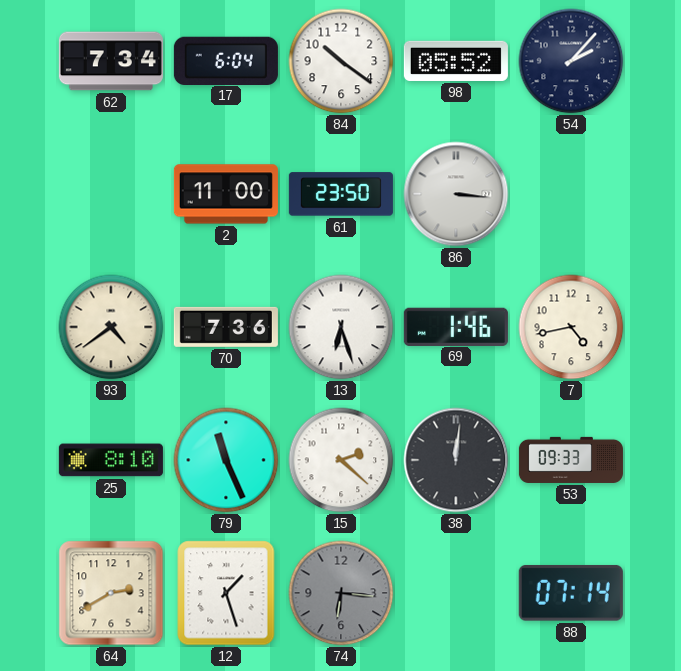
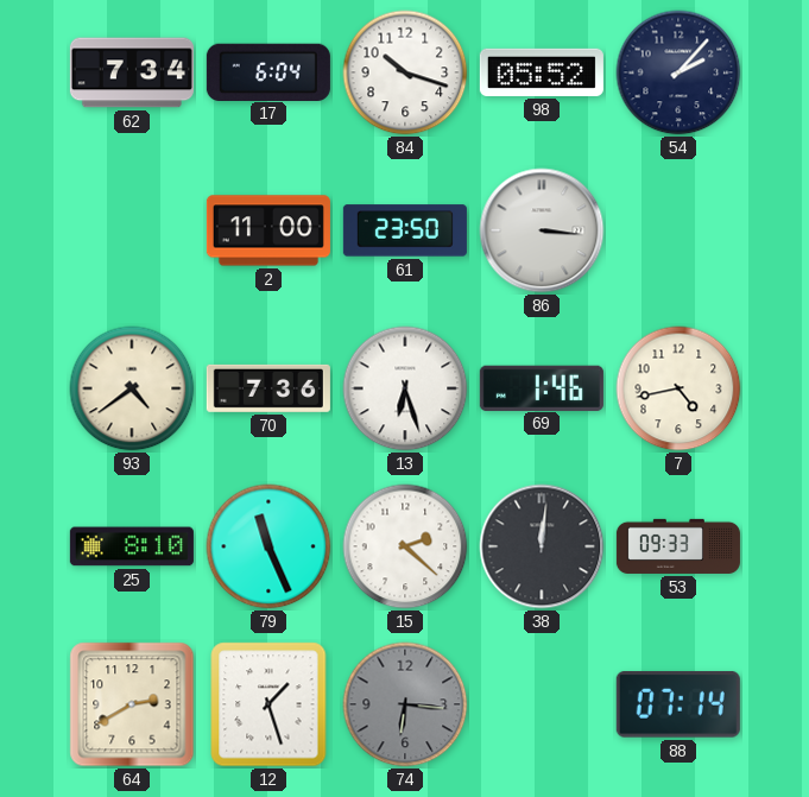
84: 10:21 -> 10:18 (405, 72)
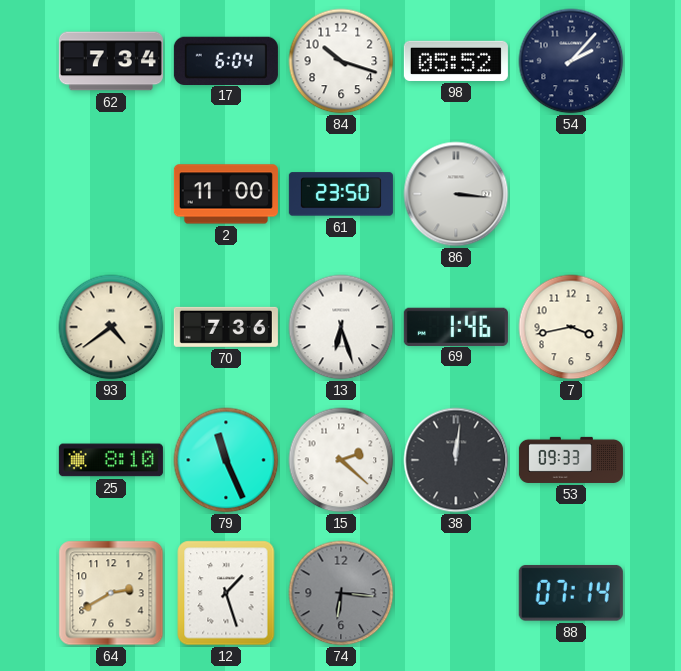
7: 4:43 -> 3:43 (571, 327)
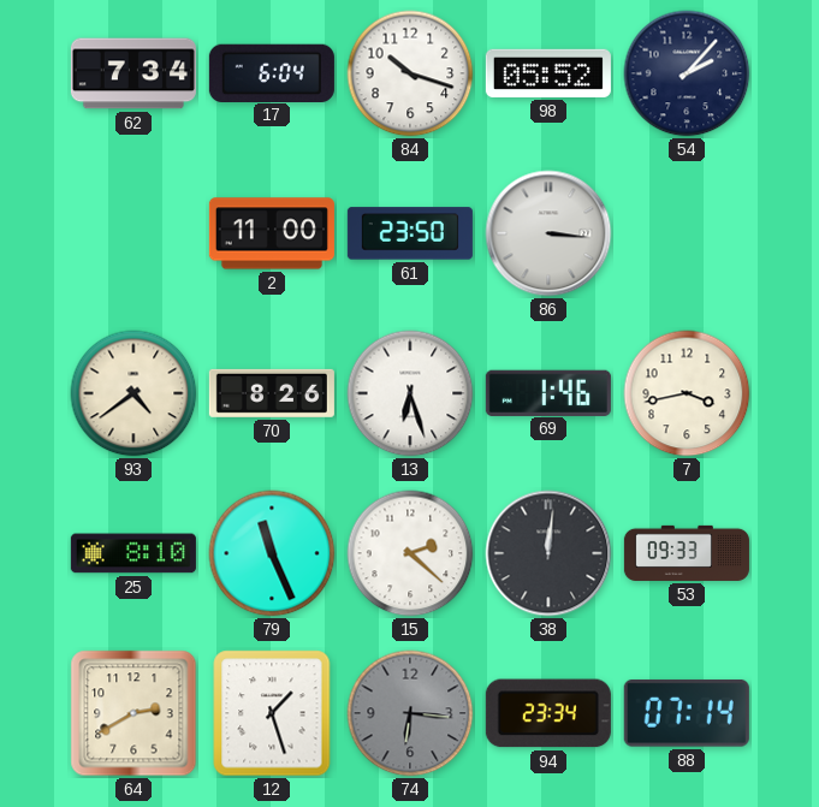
70: 7:36 -> 8:26 (272, 393)
94: none -> 23:34 (548, 713)
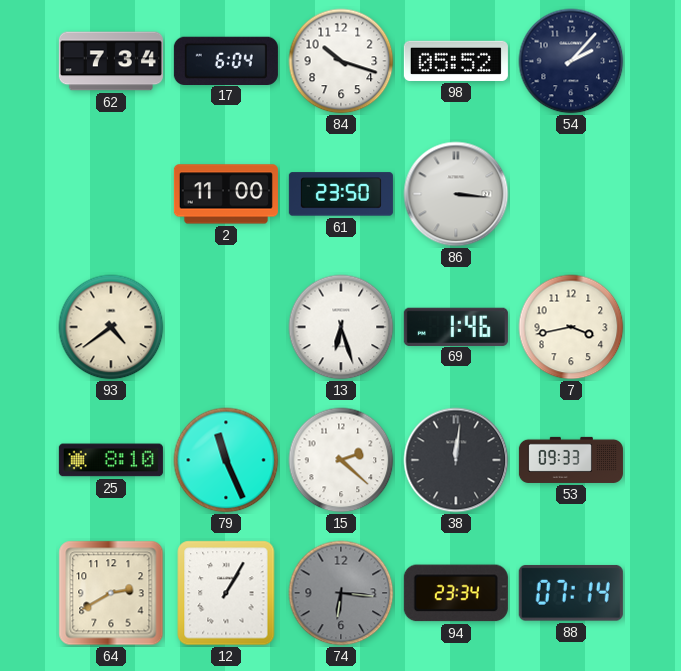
70: 8:26 -> none (272, 393)
12: 1:27 -> 1:05 (226, 593)
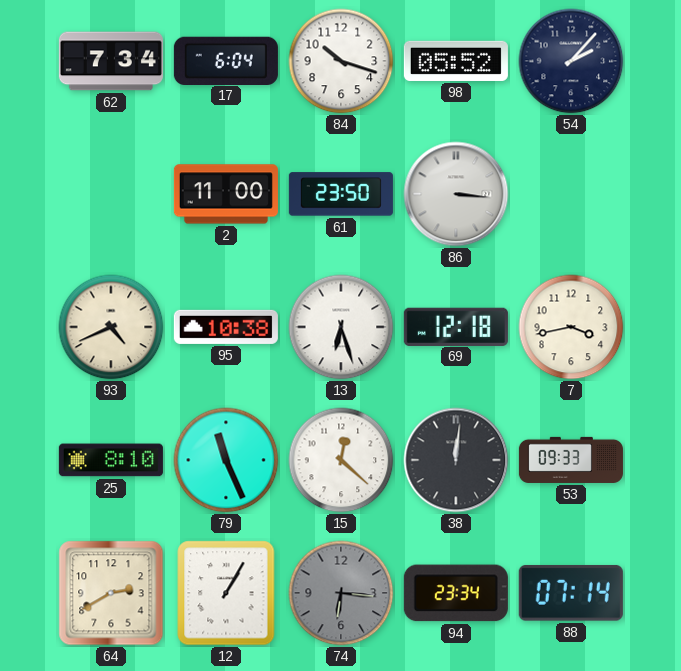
93: 4:39 -> 4:41 (111, 327)
95: none -> 10:38 (226, 327)
69: 1:46 -> 12:18 (456, 326)
15: 2:22 -> 12:22 (341, 460)
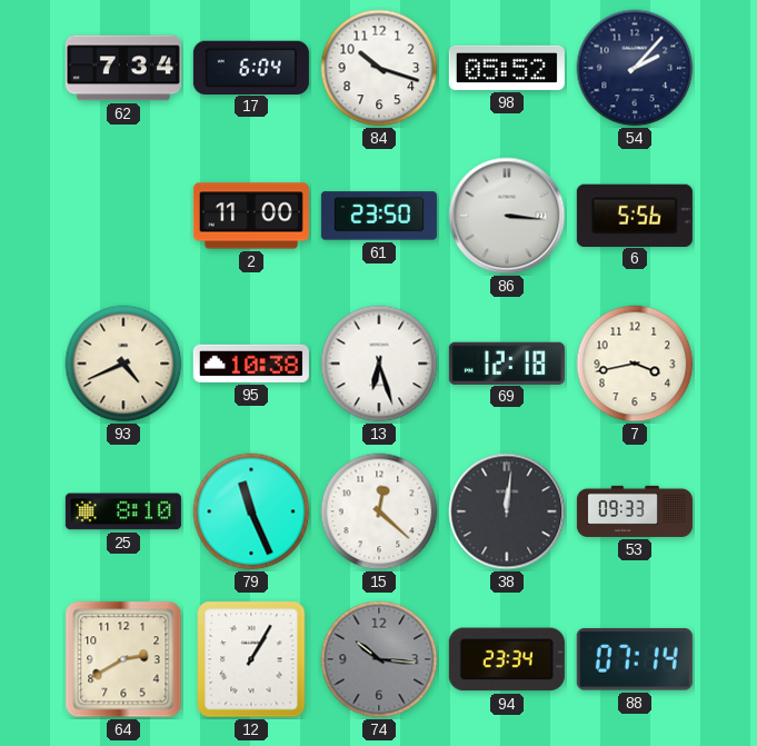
6: none -> 5:56 (635, 215)
74: 6:16 -> 10:16 (379, 659)
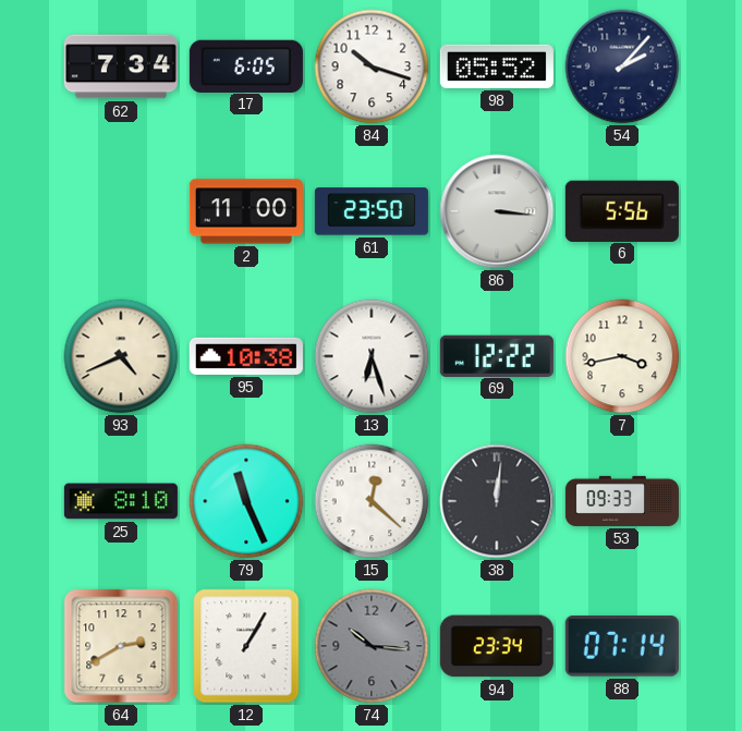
17: 6:04 -> 6:05 (246, 65)
69: 12:18 -> 12:22 (497, 355)
